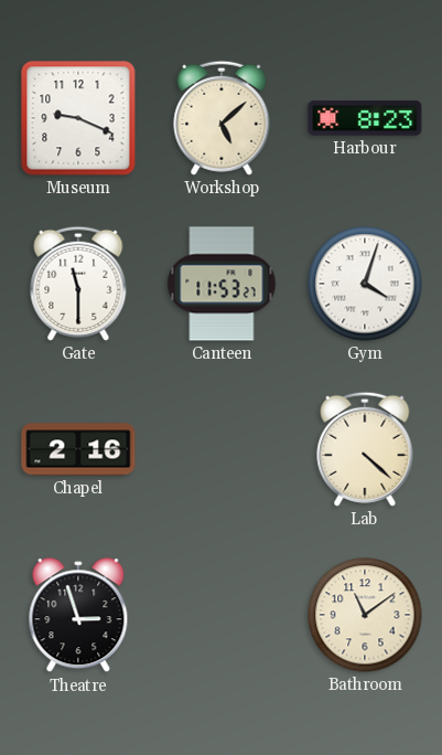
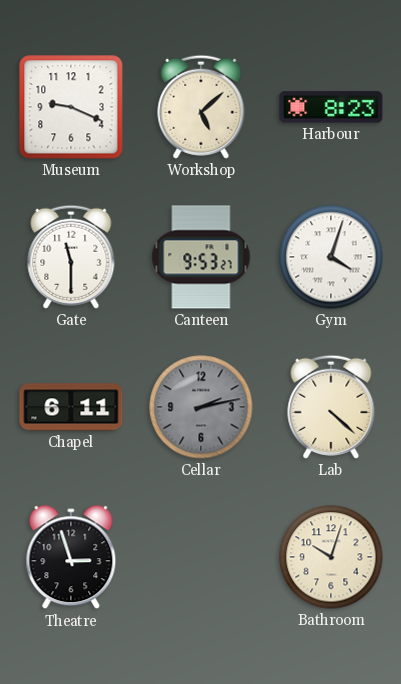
Canteen: 11:53 -> 9:53 (201, 257)
Chapel: 2:16 -> 6:11 (71, 407)
Cellar: none -> 2:13 (201, 407)
Bathroom: 11:09 -> 10:03 (331, 557)
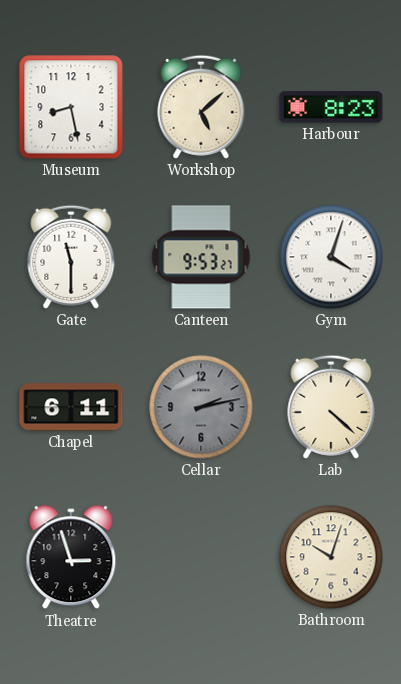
Museum: 9:19 -> 8:28 (71, 107)
